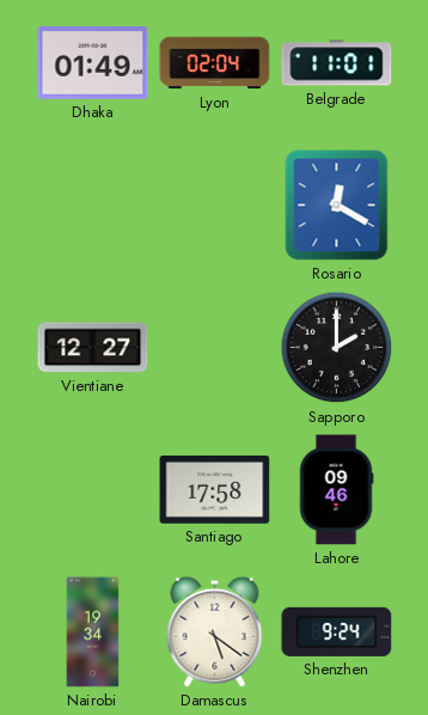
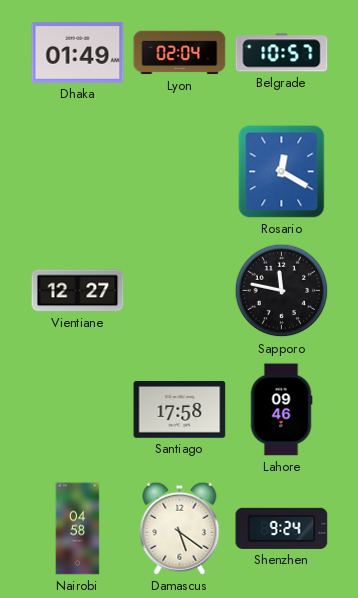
Belgrade: 11:01 -> 10:57 (282, 53)
Sapporo: 2:00 -> 11:47 (282, 291)
Nairobi: 19:34 -> 04:58 (78, 529)
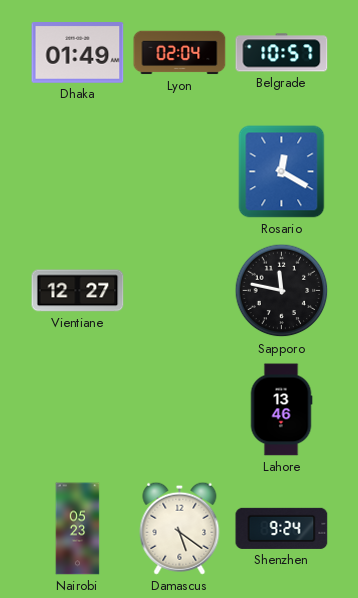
Santiago: 17:58 -> none (180, 410)
Lahore: 09:46 -> 13:46 (281, 410)
Nairobi: 04:58 -> 05:23 (78, 529)
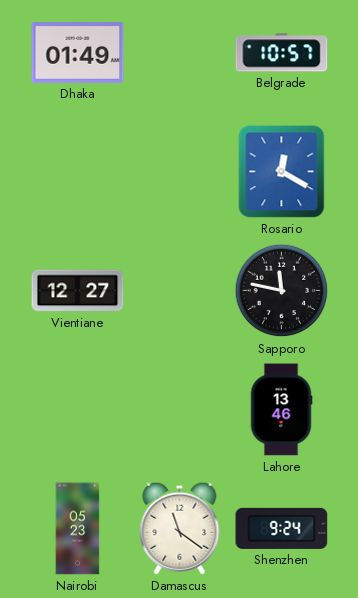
Lyon: 02:04 -> none (180, 53)
Damascus: 5:21 -> 11:21 (180, 528)
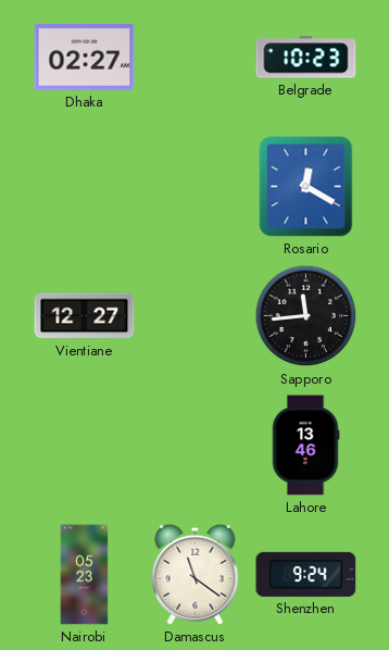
Dhaka: 01:49 -> 02:27 (85, 58)
Belgrade: 10:57 -> 10:23 (306, 58)
Sapporo: 11:47 -> 11:44 (306, 316)
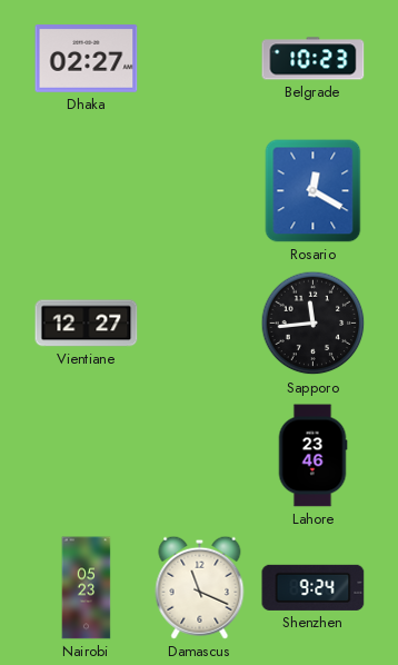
Lahore: 13:46 -> 23:46 (312, 456)
Damascus: 11:21 -> 11:19 (200, 587)
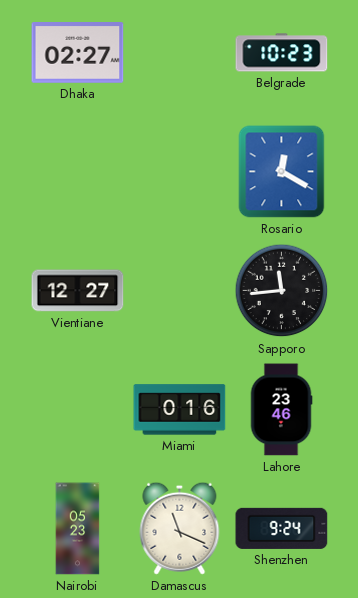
Miami: none -> 0:16 (180, 410)
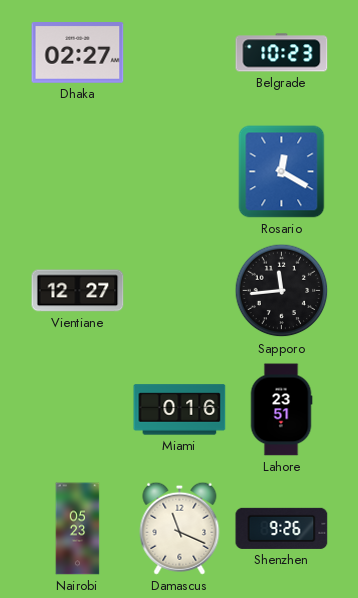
Lahore: 23:46 -> 23:51 (281, 410)
Shenzhen: 9:24 -> 9:26 (282, 528)
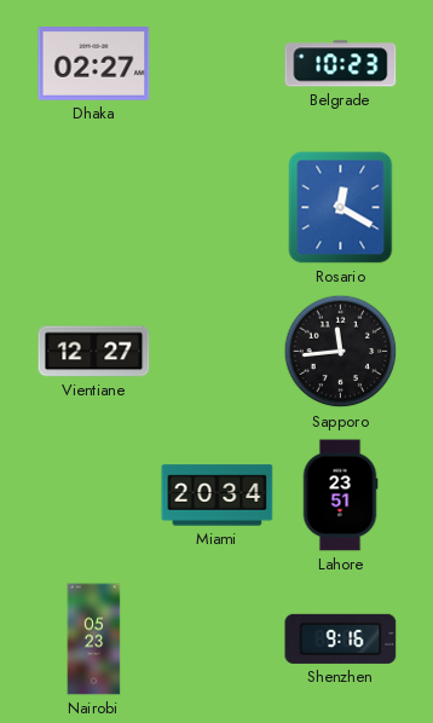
Miami: 0:16 -> 20:34 (218, 496)
Damascus: 11:19 -> none (180, 528)
Shenzhen: 9:26 -> 9:16 (341, 638)
